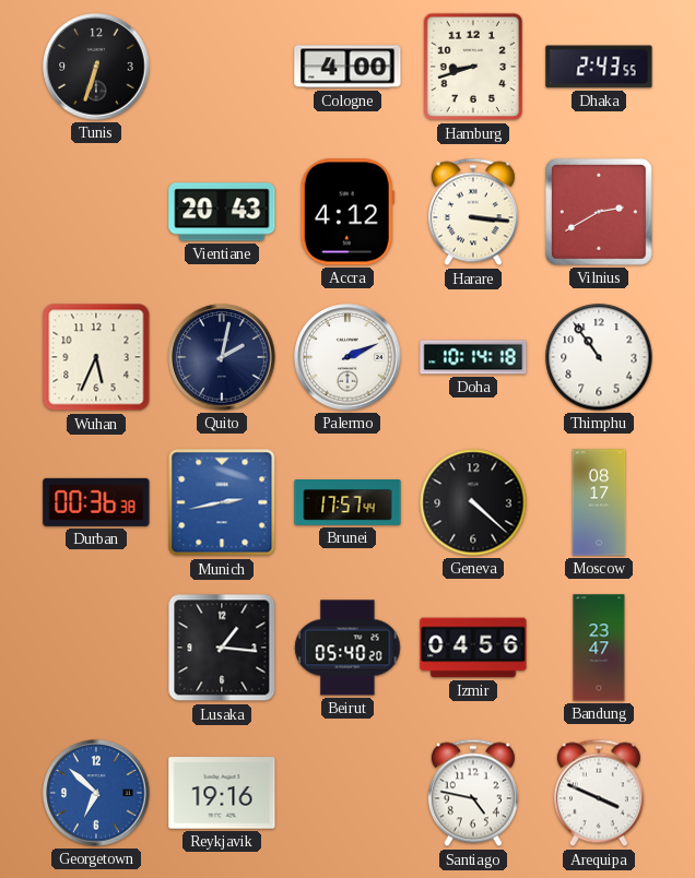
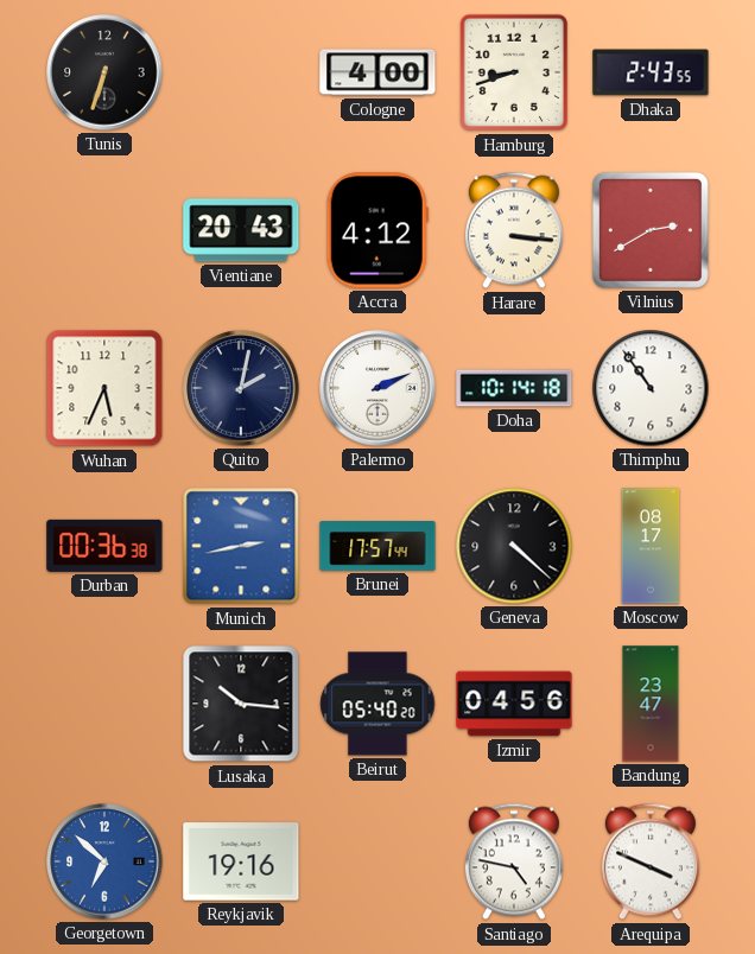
Lusaka: 1:16 -> 10:16 (241, 704)
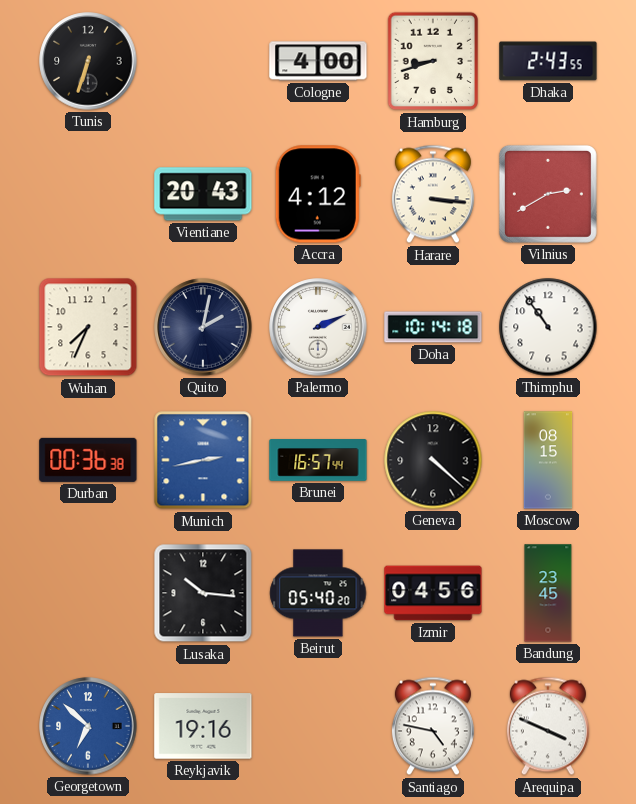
Wuhan: 5:34 -> 7:34 (88, 327)
Brunei: 17:57 -> 16:57 (318, 460)
Moscow: 08:17 -> 08:15 (548, 460)
Bandung: 23:47 -> 23:45 (548, 593)
